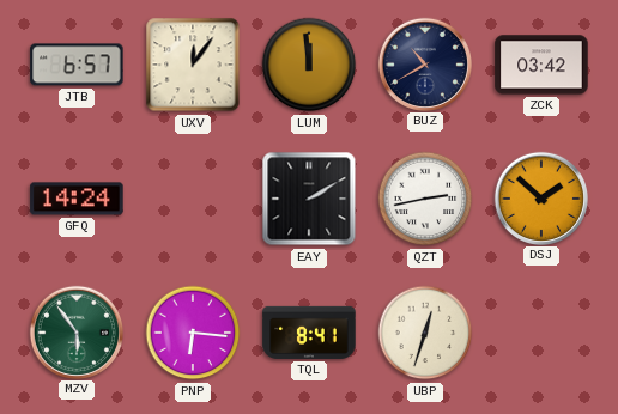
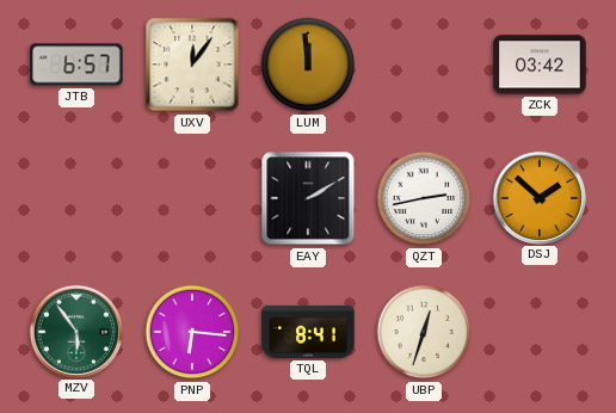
BUZ: 10:40 -> none (424, 63)
GFQ: 14:24 -> none (77, 199)
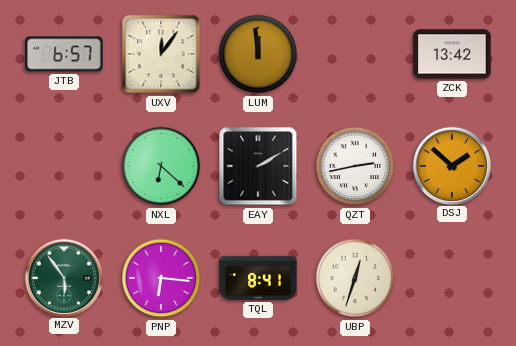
ZCK: 03:42 -> 13:42 (452, 54)
NXL: none -> 6:22 (161, 166)
